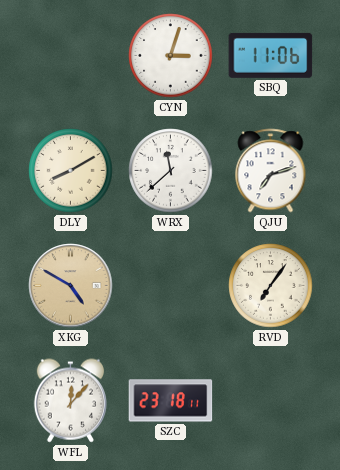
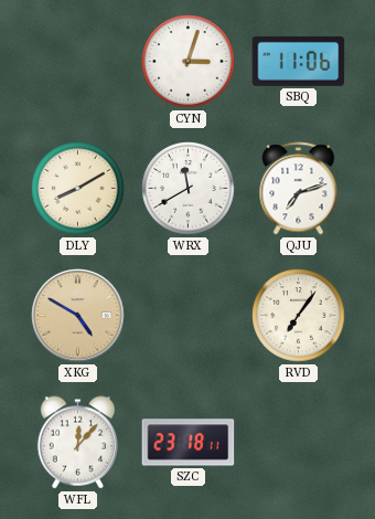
WRX: 11:38 -> 11:40 (189, 189)
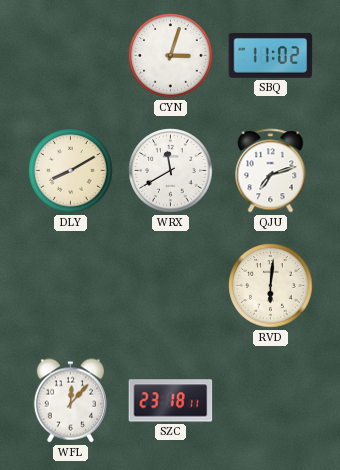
SBQ: 11:06 -> 11:02 (271, 55)
XKG: 4:50 -> none (78, 316)
RVD: 7:06 -> 6:01 (271, 286)
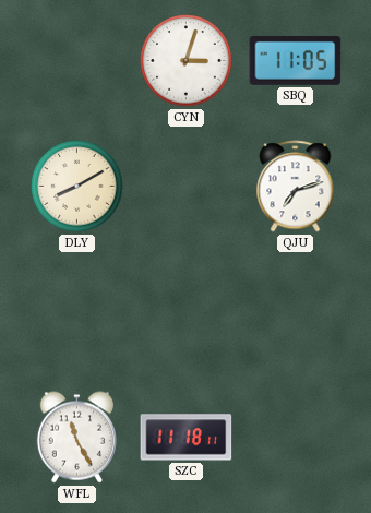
SBQ: 11:02 -> 11:05 (296, 60)
WRX: 11:40 -> none (171, 171)
RVD: 6:01 -> none (271, 286)
WFL: 12:07 -> 11:25 (76, 438)
SZC: 23:18 -> 11:18 (187, 438)
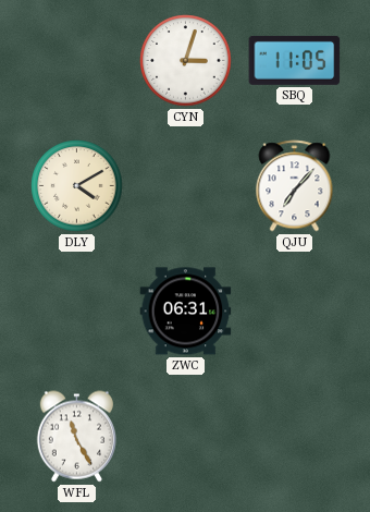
DLY: 8:10 -> 4:10 (77, 186)
QJU: 7:12 -> 7:07 (295, 186)
ZWC: none -> 06:31 (186, 312)
SZC: 11:18 -> none (187, 438)
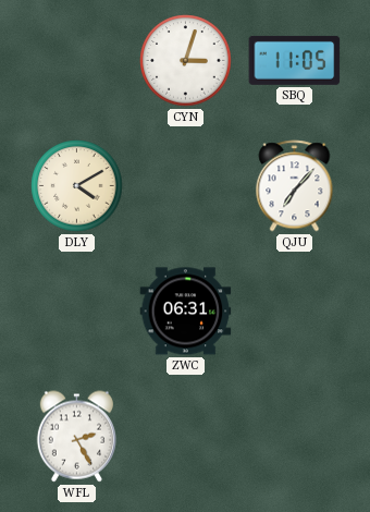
WFL: 11:25 -> 2:25 (76, 437)
